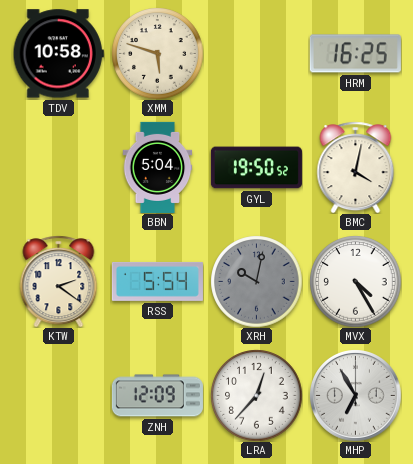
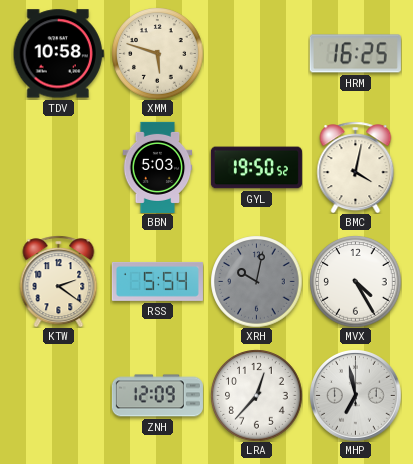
BBN: 5:04 -> 5:03 (158, 167)
MHP: 6:55 -> 6:58 (356, 396)
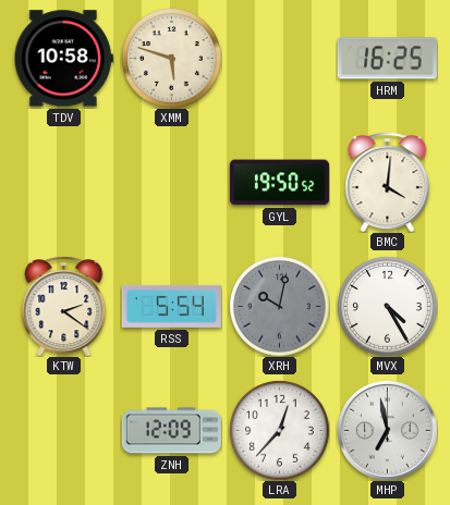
BBN: 5:03 -> none (158, 167)
BMC: 4:02 -> 4:01 (388, 182)
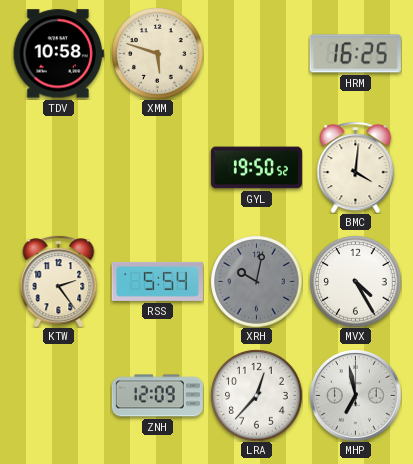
KTW: 2:21 -> 2:24 (59, 281)
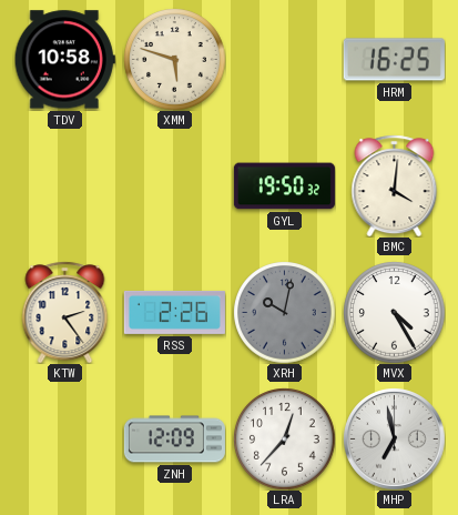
GYL: 19:50:52 -> 19:50:32 (284, 186)
RSS: 5:54 -> 2:26 (174, 312)
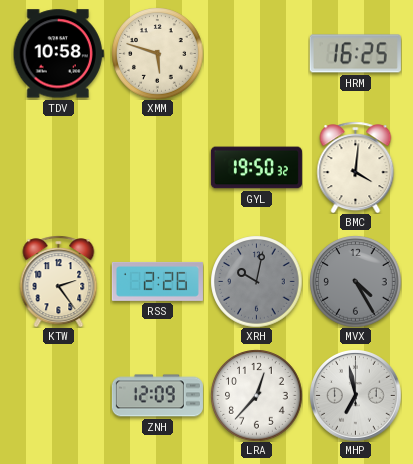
MVX dial: white -> grey (355, 281)
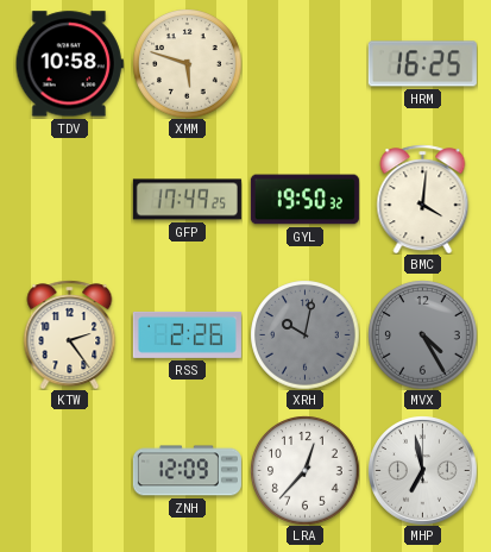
GFP: none -> 17:49 (187, 200)
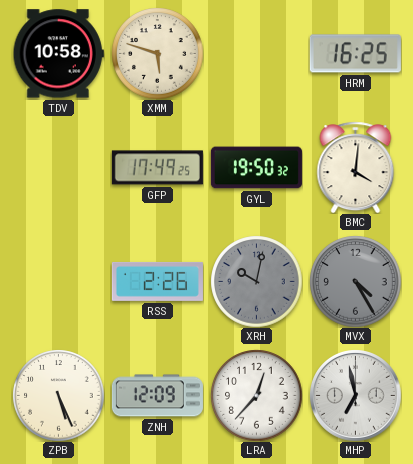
KTW: 2:24 -> none (70, 334)
ZPB: none -> 5:26 (58, 395)
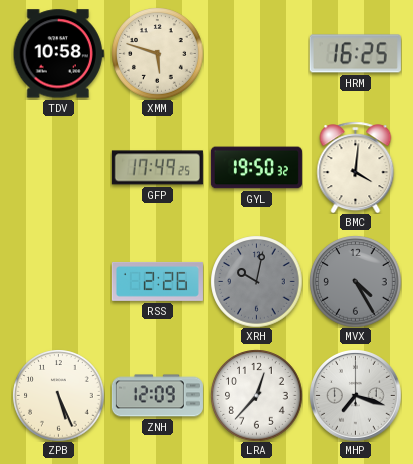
MHP: 6:58 -> 7:18 (356, 396)
